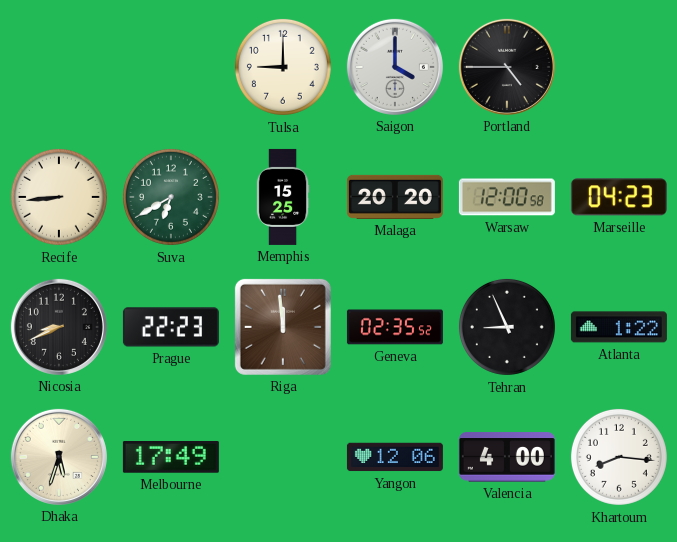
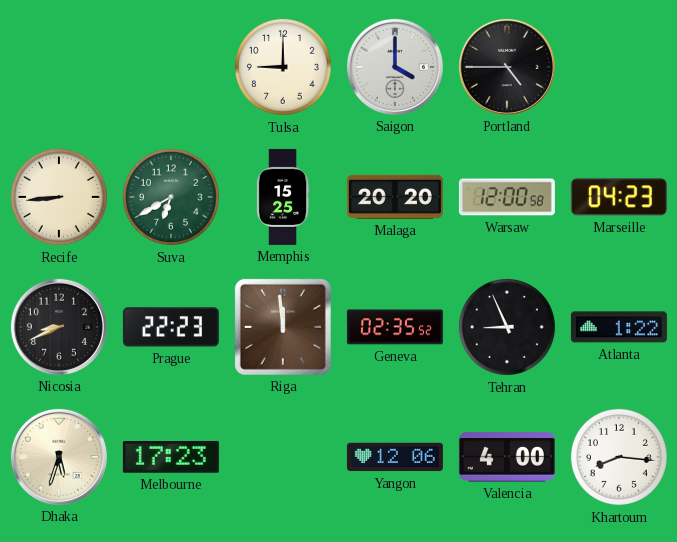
Melbourne: 17:49 -> 17:23 (171, 458)
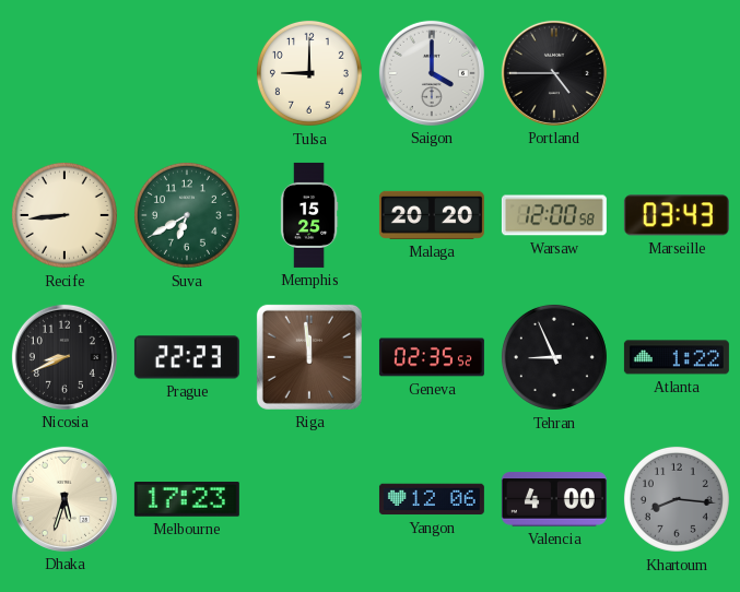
Marseille: 04:23 -> 03:43 (677, 215)
Khartoum dial: white -> grey (677, 499)
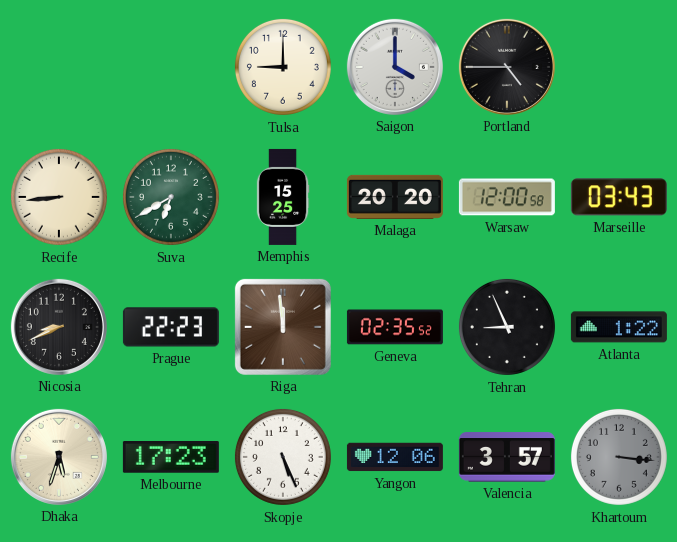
Skopje: none -> 5:26 (283, 457)
Valencia: 4:00 -> 3:57 (507, 457)
Khartoum: 8:16 -> 3:16 (619, 457)
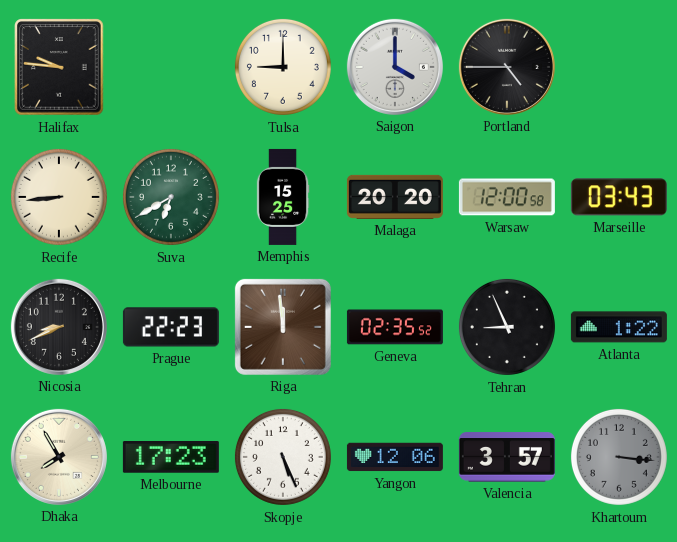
Halifax: none -> 9:46 (59, 67)
Dhaka: 5:33 -> 7:55 (59, 457)
